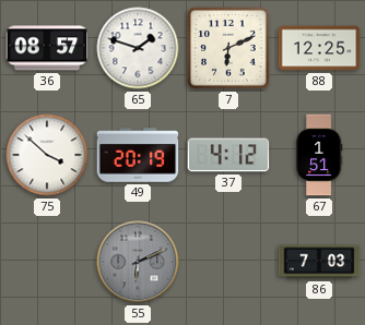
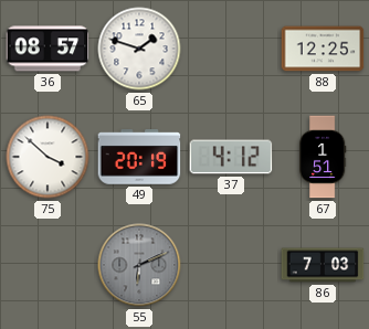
7: 6:11 -> none (229, 49)
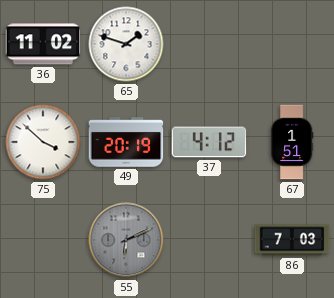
36: 08:57 -> 11:02 (43, 44)
88: 12:25 -> none (323, 49)
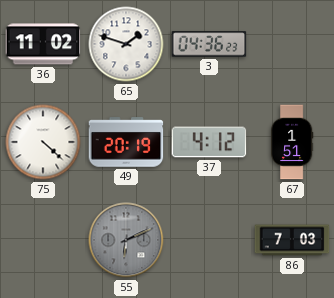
3: none -> 04:36 (209, 44)
75: 3:52 -> 4:22 (43, 142)
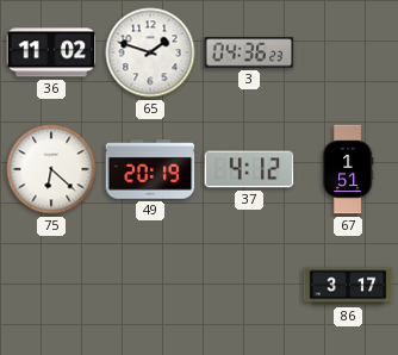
75: 4:22 -> 6:22 (51, 169)
55: 6:11 -> none (126, 240)
86: 7:03 -> 3:17 (348, 286)
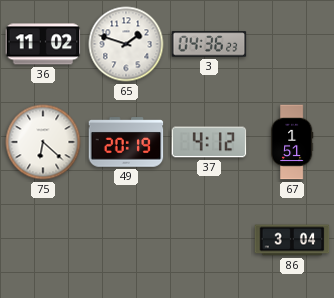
86: 3:17 -> 3:04 (292, 240)
